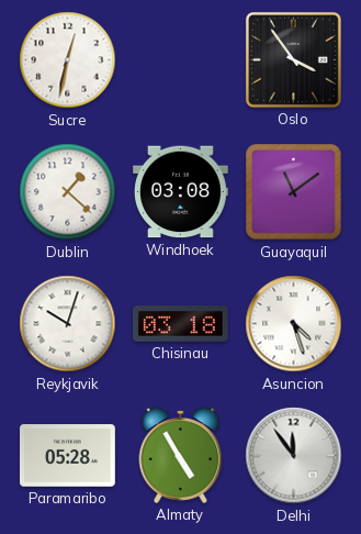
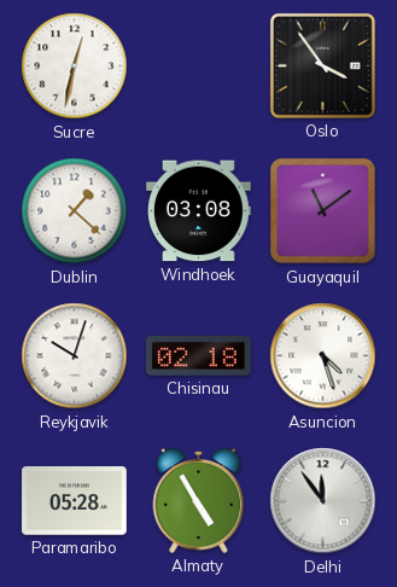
Chisinau: 03:18 -> 02:18 (199, 356)
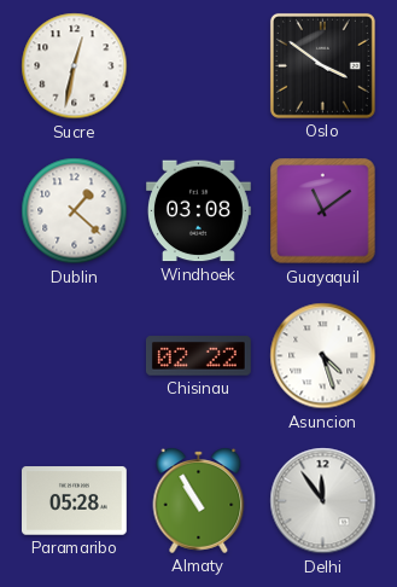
Oslo: 3:54 -> 3:51 (322, 65)
Reykjavik: 10:03 -> none (75, 356)
Chisinau: 02:18 -> 02:22 (199, 356)
Almaty: 4:55 -> 10:55 (199, 500)
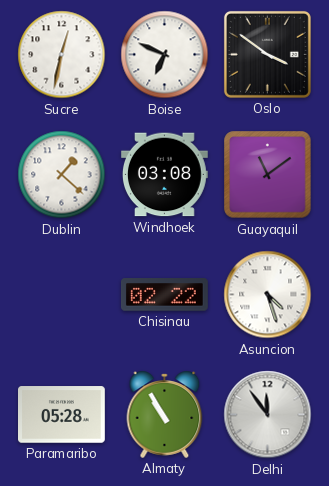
Boise: none -> 6:49 (165, 55)
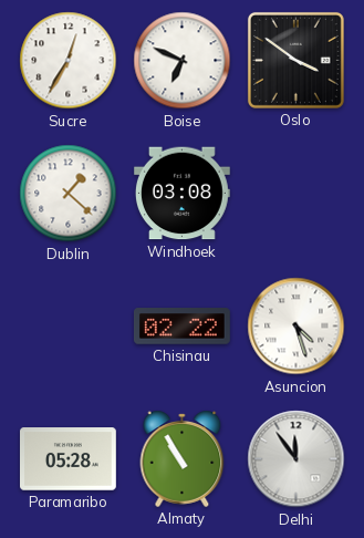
Sucre: 12:32 -> 12:35 (69, 61)
Guayaquil: 11:09 -> none (268, 175)
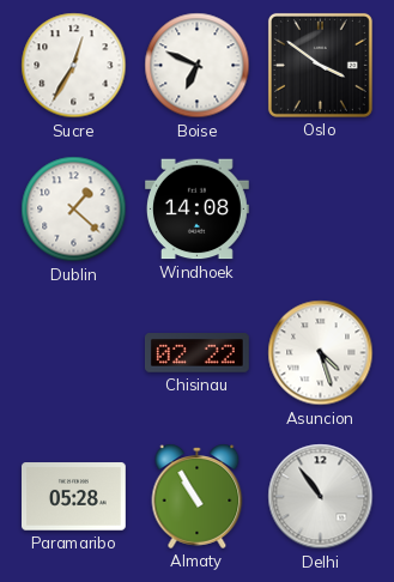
Windhoek: 03:08 -> 14:08 (198, 210)
Delhi: 11:54 -> 10:54 (321, 497)
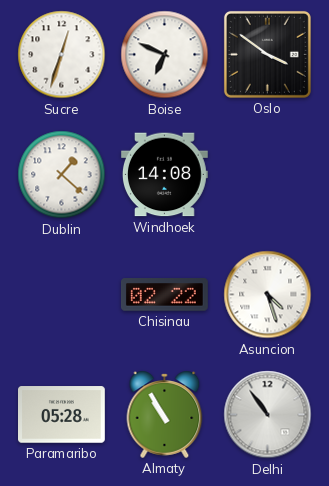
Sucre: 12:35 -> 12:33 (62, 55)
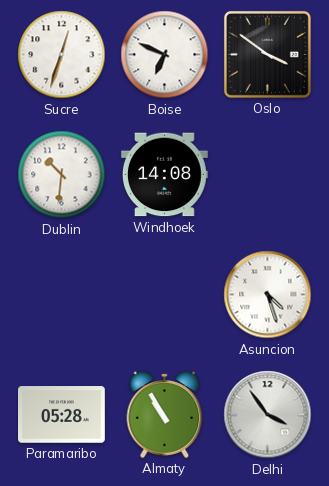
Dublin: 1:22 -> 10:31 (62, 175)
Chisinau: 02:22 -> none (165, 295)
Delhi: 10:54 -> 3:54 (268, 415)
